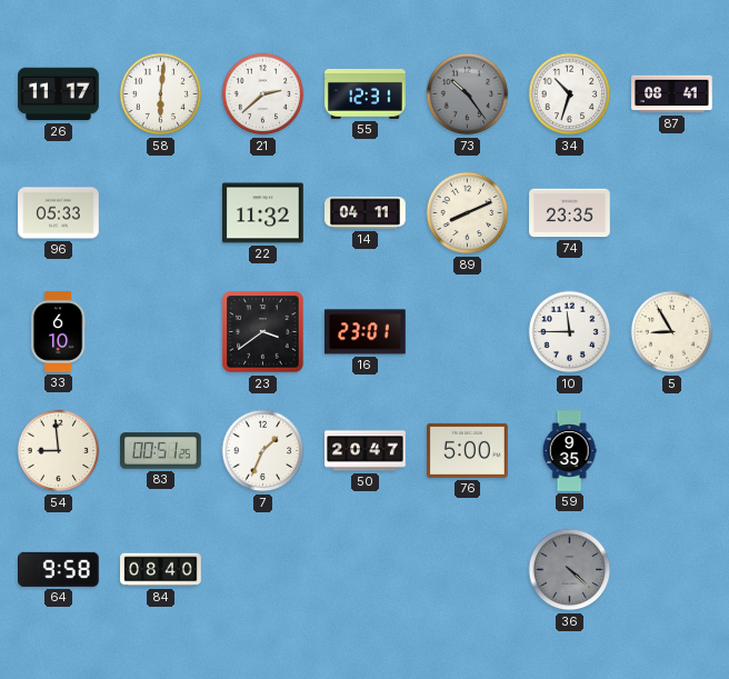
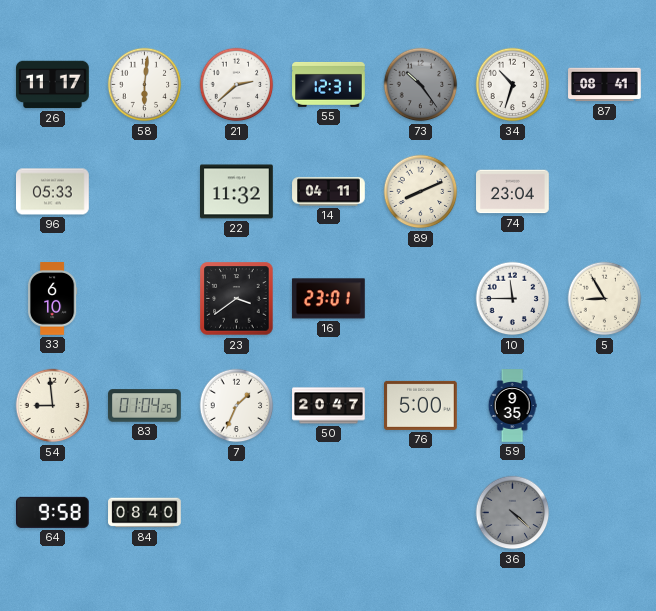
74: 23:35 -> 23:04 (513, 192)
83: 00:51 -> 01:04 (145, 406)
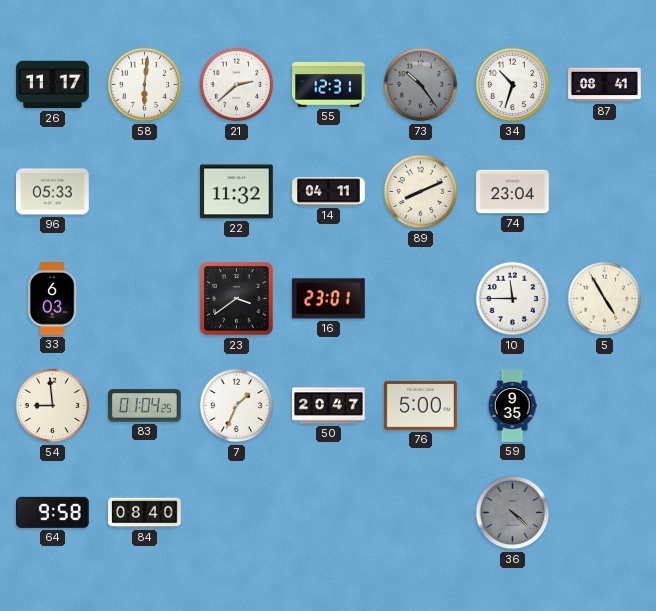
33: 6:10 -> 6:03 (52, 299)
5: 8:55 -> 4:55 (605, 299)
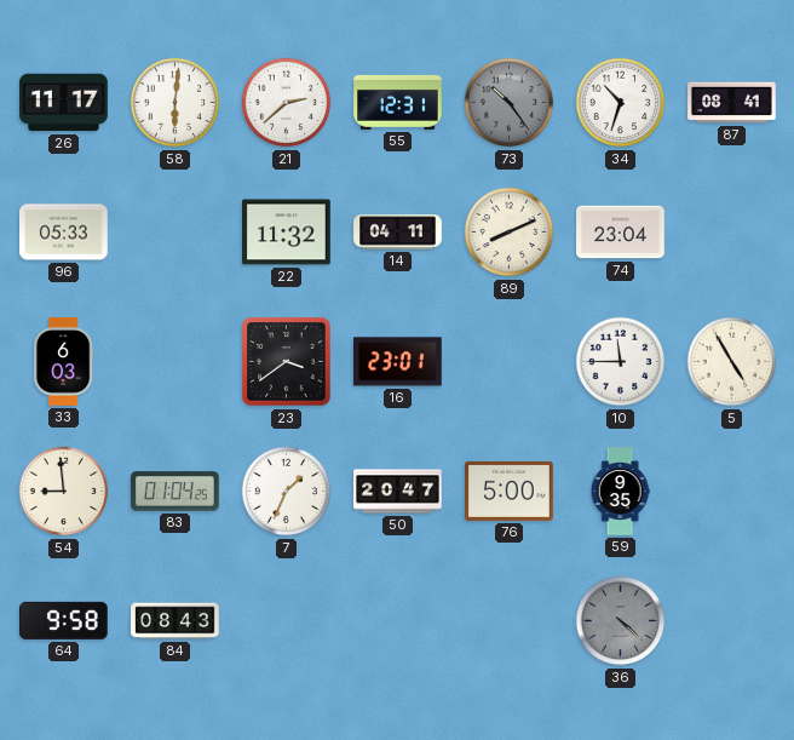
84: 08:40 -> 08:43 (176, 621)
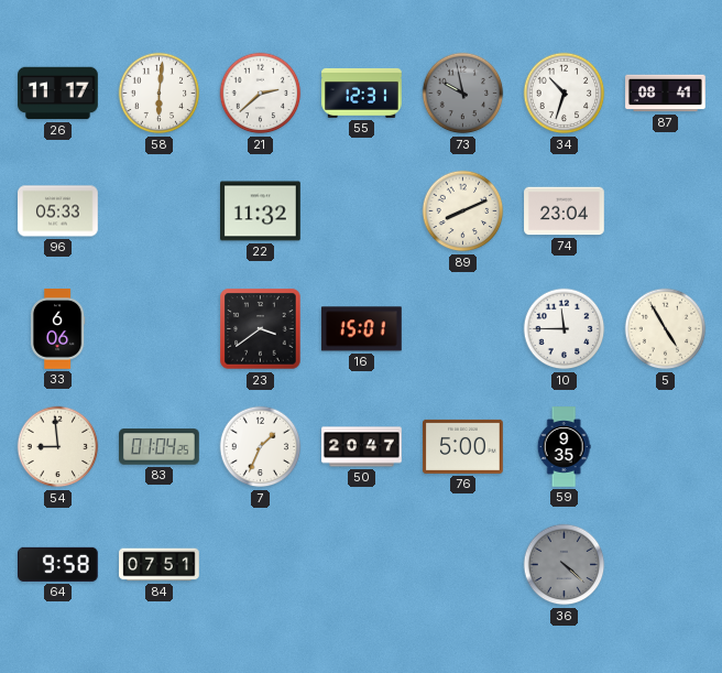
73: 10:24 -> 9:58 (463, 94)
14: 04:11 -> none (398, 233)
33: 6:03 -> 6:06 (57, 329)
16: 23:01 -> 15:01 (361, 329)
84: 08:43 -> 07:51 (160, 565)
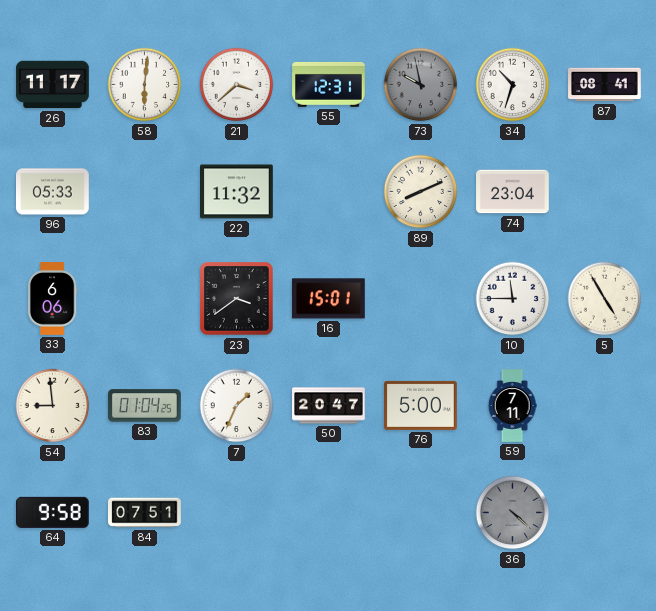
21: 2:38 -> 3:38 (237, 85)
59: 9:35 -> 7:11 (512, 406)
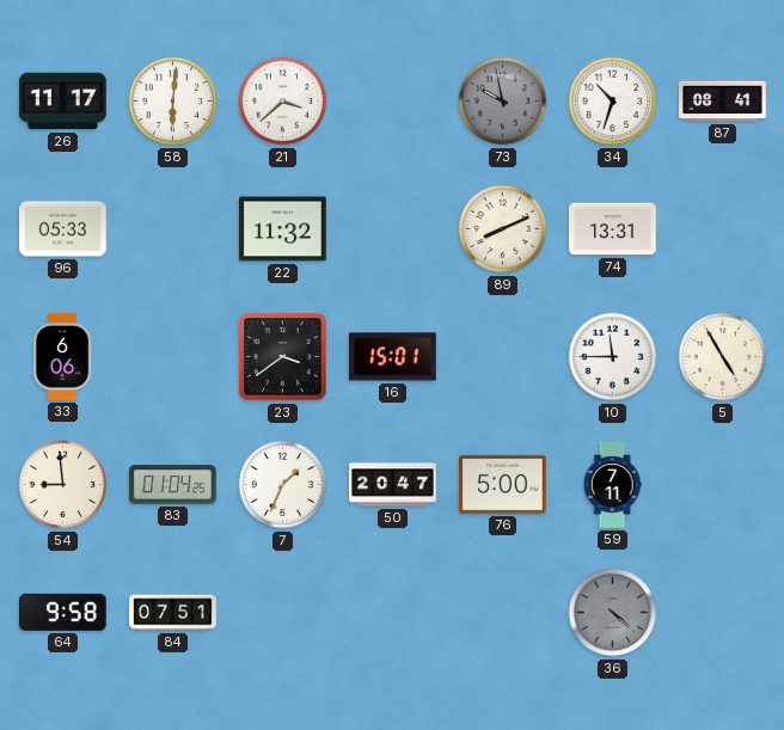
55: 12:31 -> none (329, 84)
74: 23:04 -> 13:31 (613, 229)
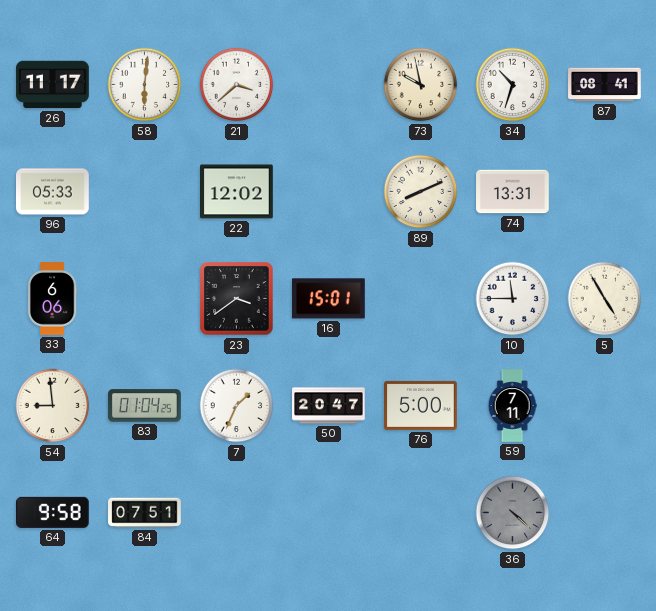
73 dial: grey -> cream (421, 85)
22: 11:32 -> 12:02 (237, 192)
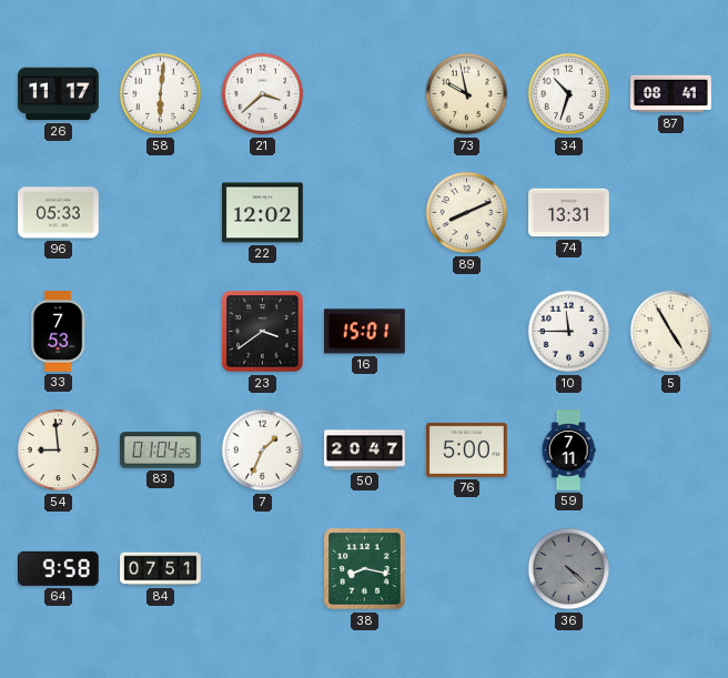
33: 6:06 -> 7:53 (58, 332)
38: none -> 8:17 (365, 569)
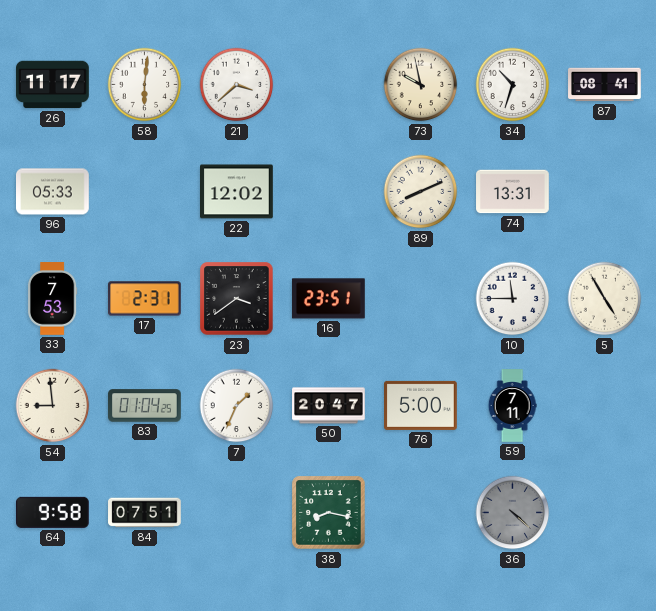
17: none -> 2:31 (145, 299)
16: 15:01 -> 23:51 (328, 299)
